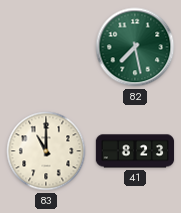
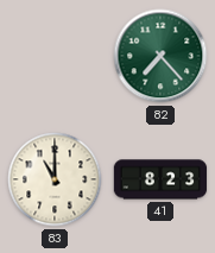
82: 7:28 -> 7:23 (160, 56)
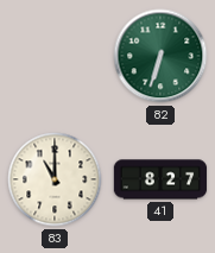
82: 7:23 -> 6:33 (160, 56)
41: 8:23 -> 8:27 (160, 179)
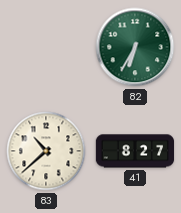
82: 6:33 -> 6:35 (135, 47)
83: 11:00 -> 10:38 (46, 151)
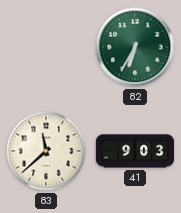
83: 10:38 -> 11:38 (46, 151)
41: 8:27 -> 9:03 (135, 151)
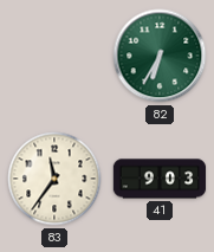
83: 11:38 -> 11:36 (54, 179)
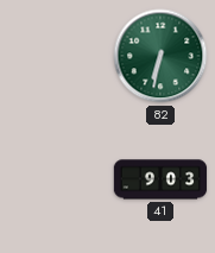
82: 6:35 -> 6:32 (160, 56)
83: 11:36 -> none (54, 179)
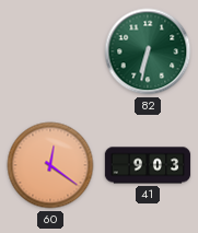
60: none -> 12:21 (50, 165)
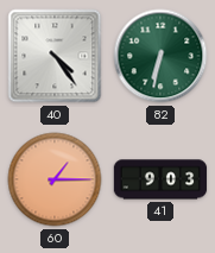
40: none -> 4:24 (55, 56)
60: 12:21 -> 1:15 (55, 179)
